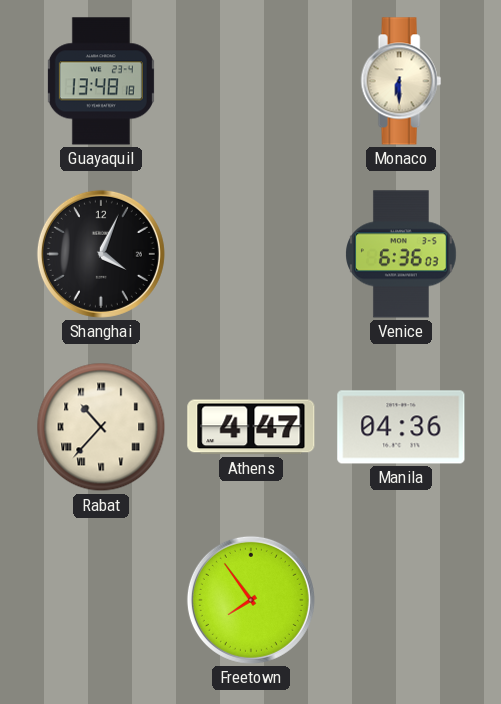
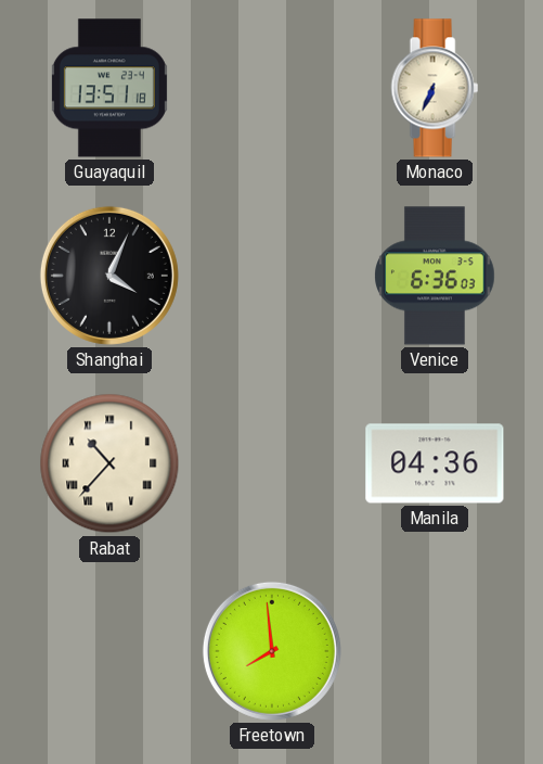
Guayaquil: 13:48 -> 13:51 (109, 88)
Monaco: 6:30 -> 6:34 (435, 88)
Athens: 4:47 -> none (251, 427)
Freetown: 7:54 -> 7:59 (272, 651)
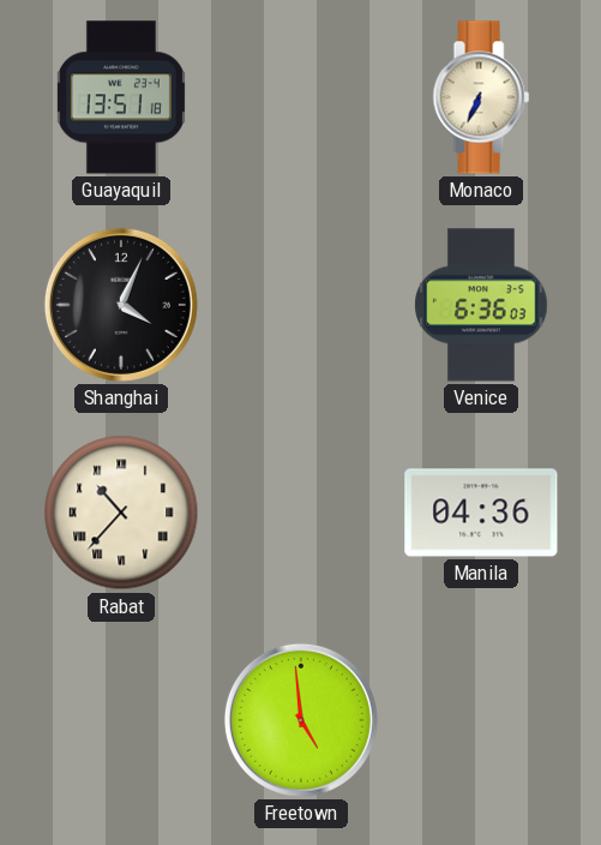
Freetown: 7:59 -> 4:59 (301, 720)
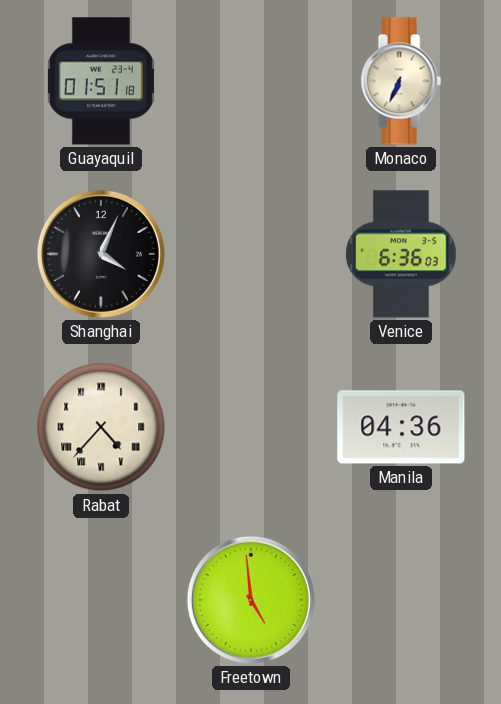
Guayaquil: 13:51 -> 01:51 (101, 81)
Rabat: 10:37 -> 4:37 (101, 427)
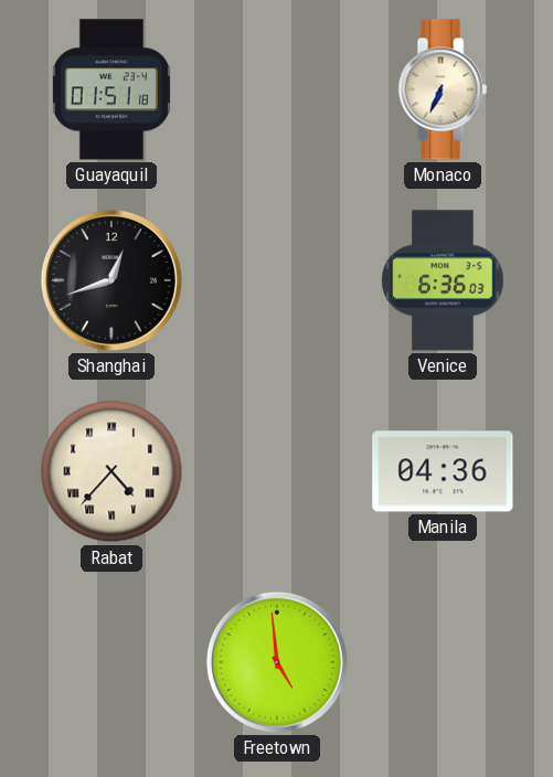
Shanghai: 4:04 -> 12:42 (111, 280)
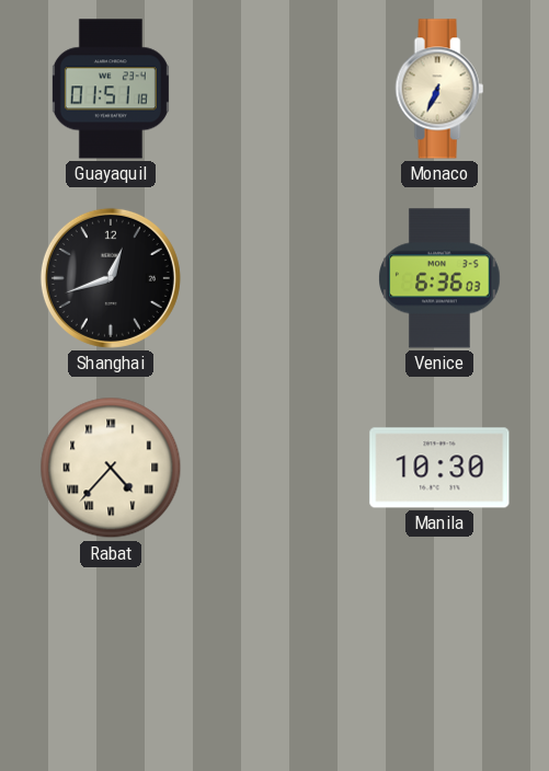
Manila: 04:36 -> 10:30 (439, 468)
Freetown: 4:59 -> none (277, 662)
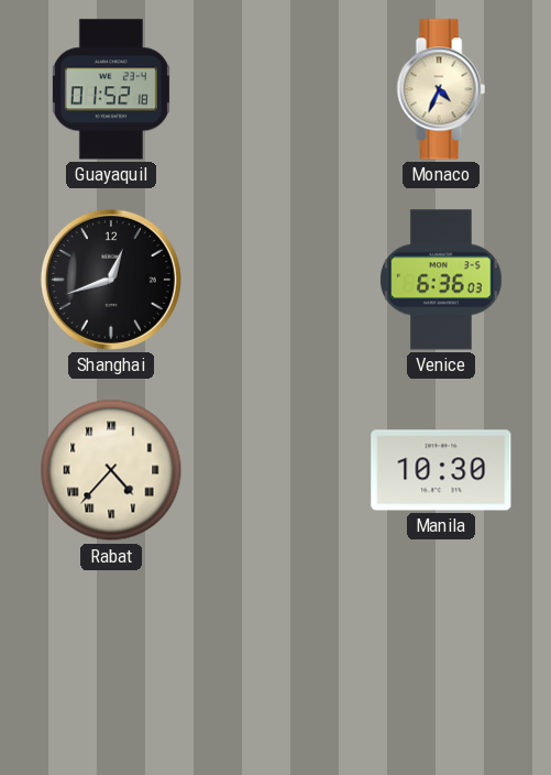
Guayaquil: 01:51 -> 01:52 (111, 89)
Monaco: 6:34 -> 4:34 (441, 89)
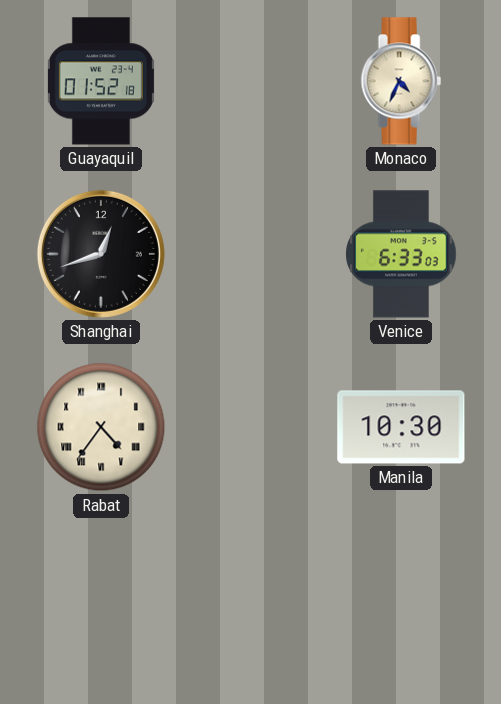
Venice: 6:36 -> 6:33 (401, 254)
Rabat: 4:37 -> 4:36 (101, 427)
